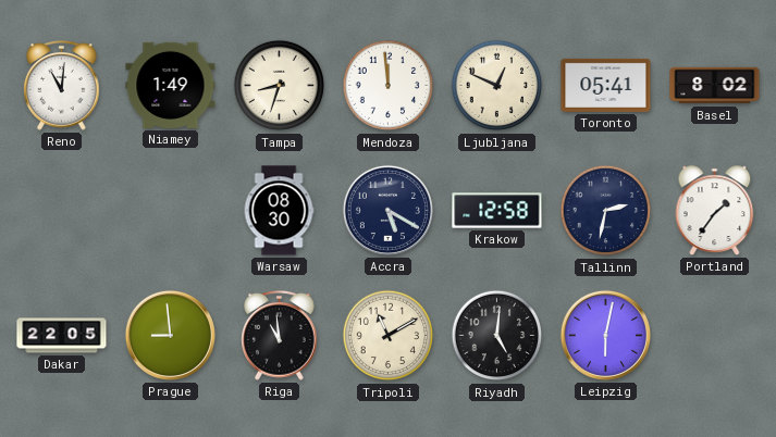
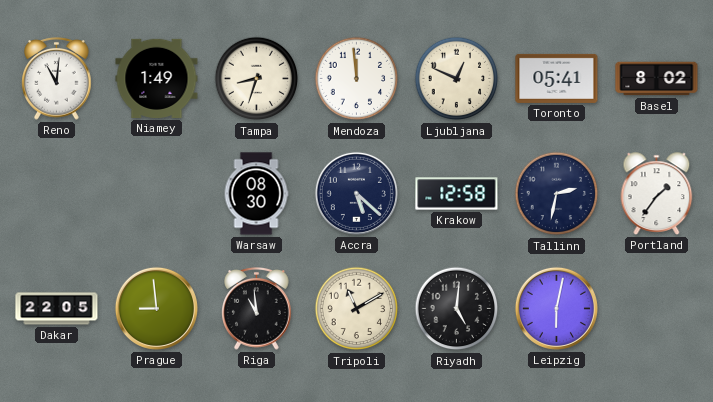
Accra: 5:20 -> 5:22 (356, 193)
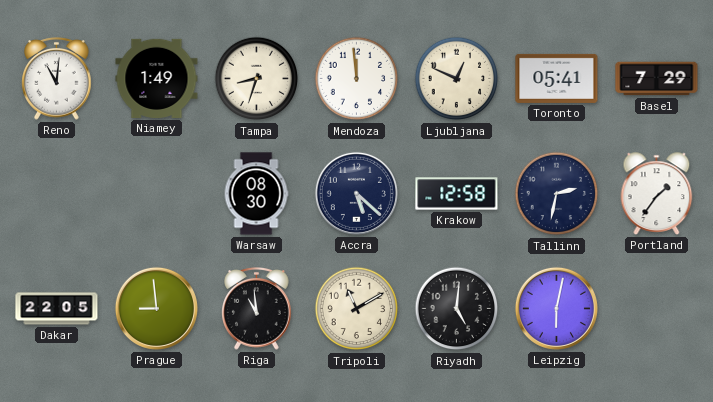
Basel: 8:02 -> 7:29 (657, 79)
